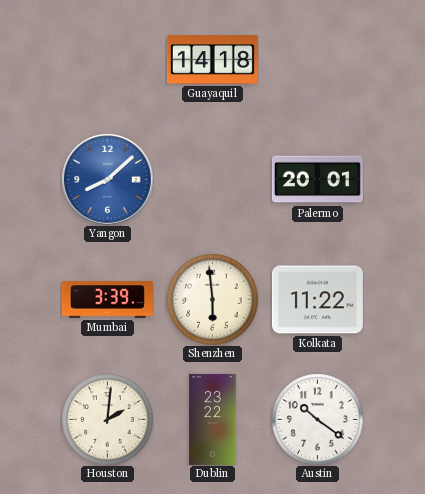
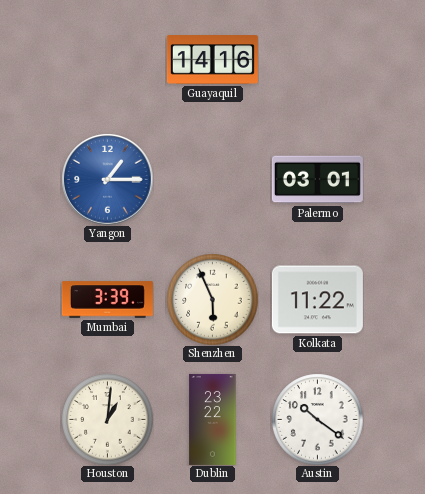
Guayaquil: 14:18 -> 14:16 (212, 60)
Yangon: 8:08 -> 1:15 (107, 179)
Palermo: 20:01 -> 03:01 (317, 180)
Shenzhen: 5:59 -> 5:56 (212, 299)
Houston: 2:01 -> 1:01 (107, 419)
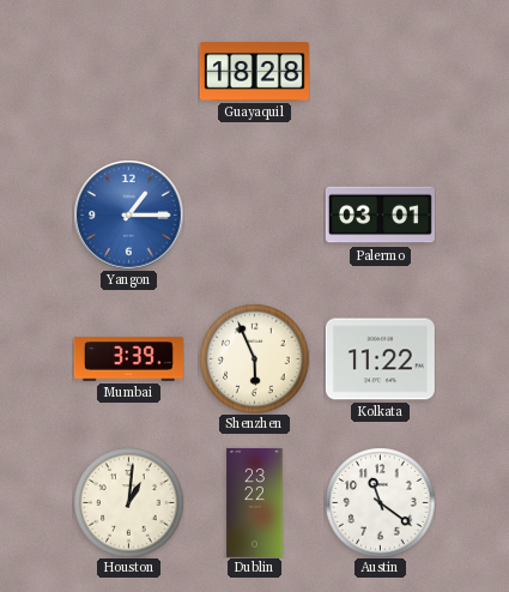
Guayaquil: 14:16 -> 18:28 (254, 72)
Austin: 10:21 -> 11:21 (380, 502)
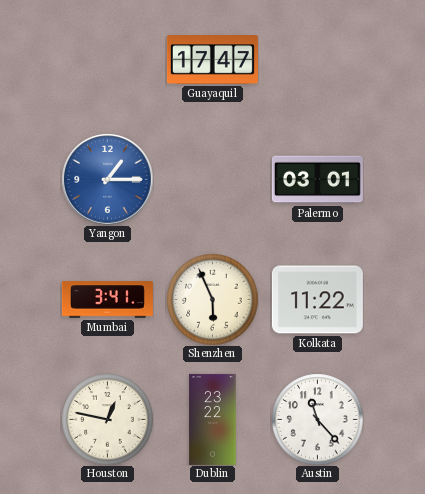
Guayaquil: 18:28 -> 17:47 (212, 60)
Mumbai: 3:39 -> 3:41 (107, 300)
Houston: 1:01 -> 12:47 (107, 419)
Austin: 11:21 -> 11:23 (317, 419)
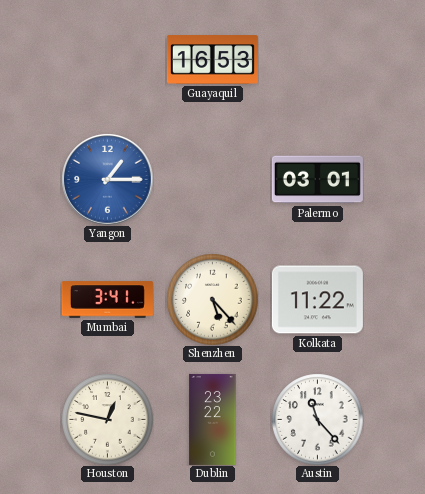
Guayaquil: 17:47 -> 16:53 (212, 60)
Shenzhen: 5:56 -> 5:23 (212, 299)
